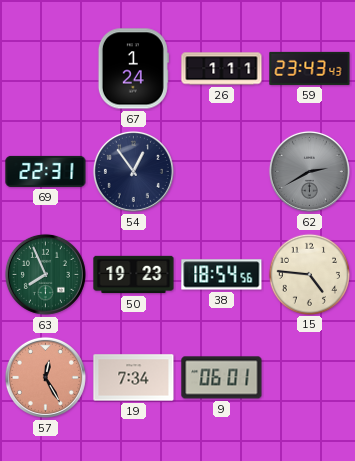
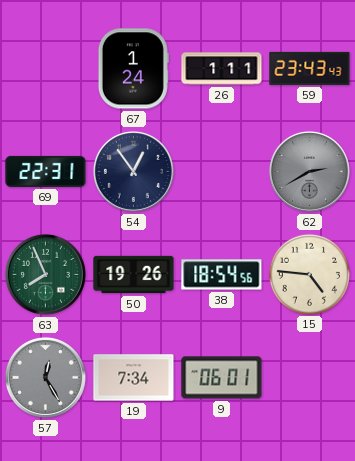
50: 19:23 -> 19:26 (134, 275)
57 dial: salmon -> grey (45, 377)
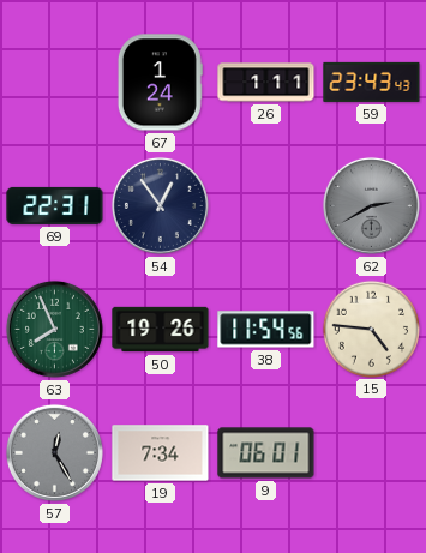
38: 18:54 -> 11:54 (266, 330)
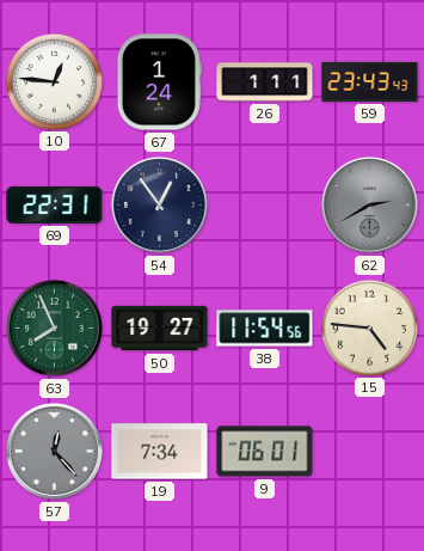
10: none -> 12:46 (54, 81)
50: 19:26 -> 19:27 (160, 329)
57: 12:25 -> 12:23 (54, 451)
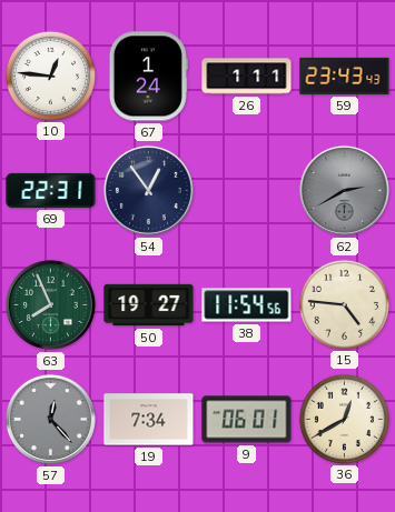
36: none -> 12:40 (344, 419)
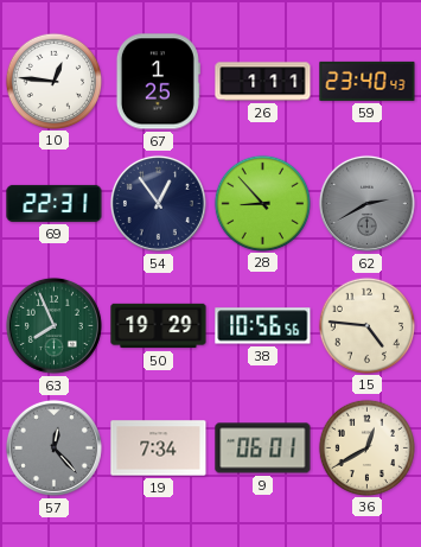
67: 1:24 -> 1:25 (158, 82)
59: 23:43 -> 23:40 (368, 81)
28: none -> 8:53 (262, 203)
50: 19:27 -> 19:29 (159, 326)
38: 11:54 -> 10:56 (263, 326)
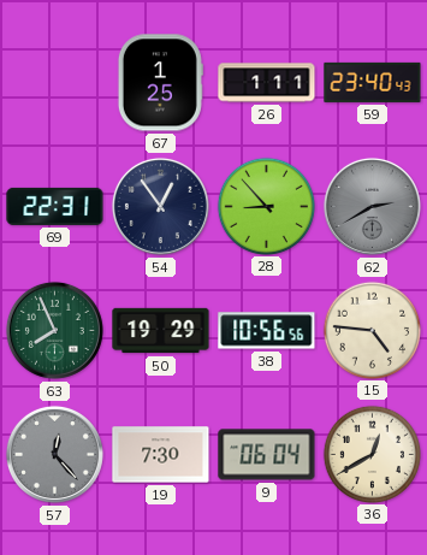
10: 12:46 -> none (53, 81)
19: 7:34 -> 7:30 (161, 455)
9: 06:01 -> 06:04 (267, 455)
